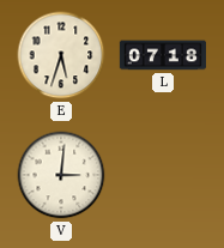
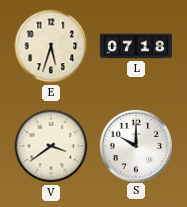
V: 3:01 -> 3:39 (51, 146)
S: none -> 10:00 (135, 145)
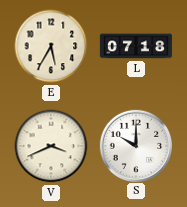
E: 5:33 -> 5:35 (51, 46)
V: 3:39 -> 3:41 (51, 146)
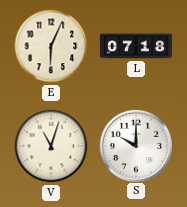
E: 5:35 -> 6:04 (51, 46)
V: 3:41 -> 11:03 (51, 146)
